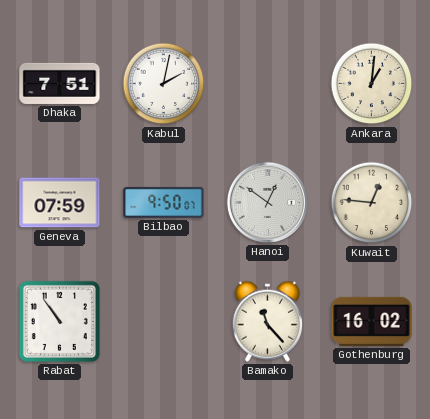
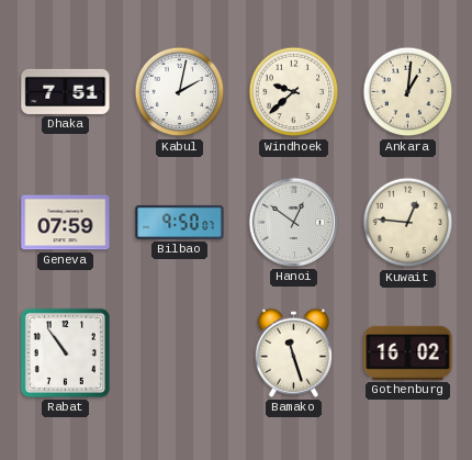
Windhoek: none -> 9:38 (294, 92)
Bamako: 11:23 -> 11:27 (293, 352)
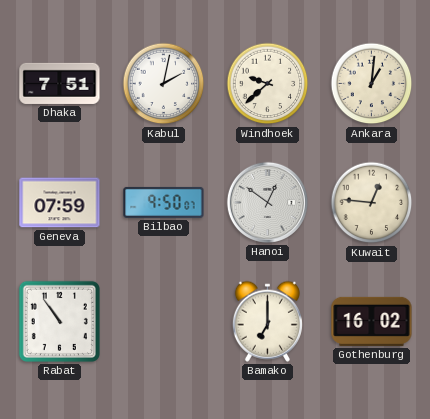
Bamako: 11:27 -> 7:00 (267, 321)
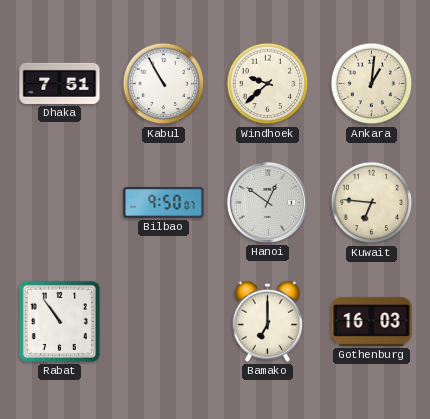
Kabul: 2:02 -> 10:55 (164, 84)
Geneva: 07:59 -> none (60, 203)
Kuwait: 12:46 -> 6:46 (372, 203)
Gothenburg: 16:02 -> 16:03 (372, 321)
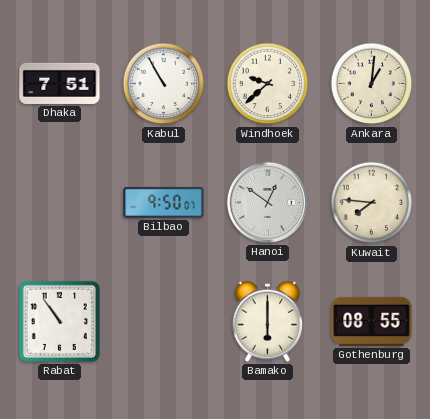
Kuwait: 6:46 -> 7:46 (372, 203)
Bamako: 7:00 -> 6:00 (267, 321)
Gothenburg: 16:03 -> 08:55 (372, 321)
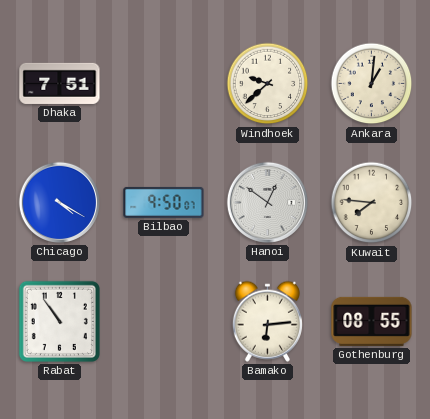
Kabul: 10:55 -> none (164, 84)
Chicago: none -> 4:20 (59, 202)
Bamako: 6:00 -> 6:14 (267, 321)
